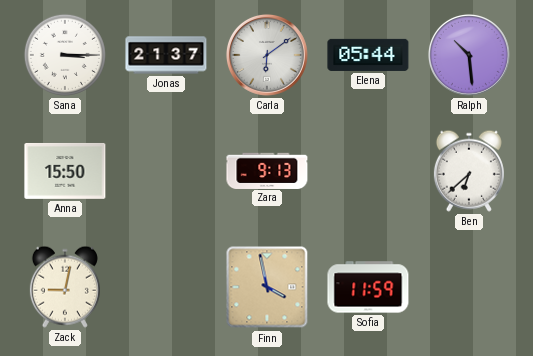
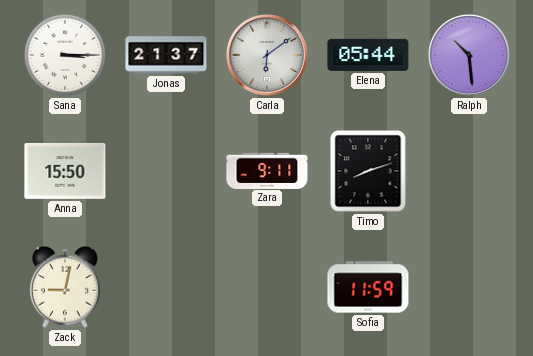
Zara: 9:13 -> 9:11 (267, 170)
Timo: none -> 8:12 (368, 171)
Ben: 6:38 -> none (469, 171)
Finn: 3:58 -> none (267, 287)
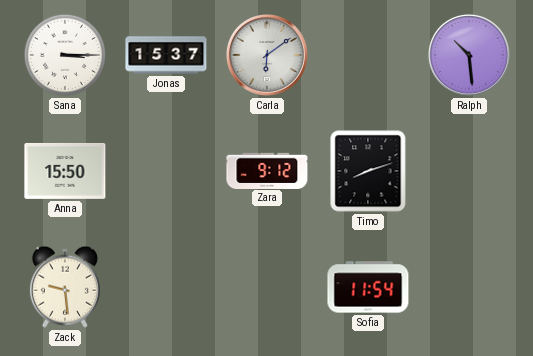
Jonas: 21:37 -> 15:37 (166, 55)
Elena: 05:44 -> none (368, 55)
Zara: 9:11 -> 9:12 (267, 170)
Zack: 9:02 -> 9:29 (65, 287)
Sofia: 11:59 -> 11:54 (368, 287)
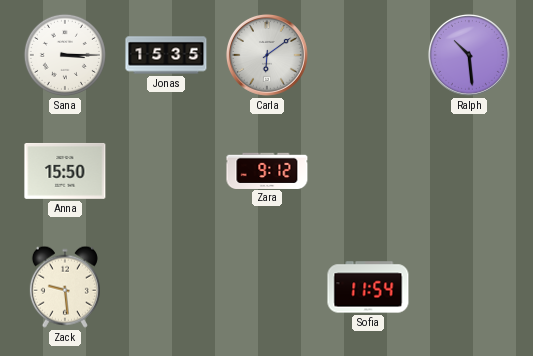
Jonas: 15:37 -> 15:35 (166, 55)
Timo: 8:12 -> none (368, 171)
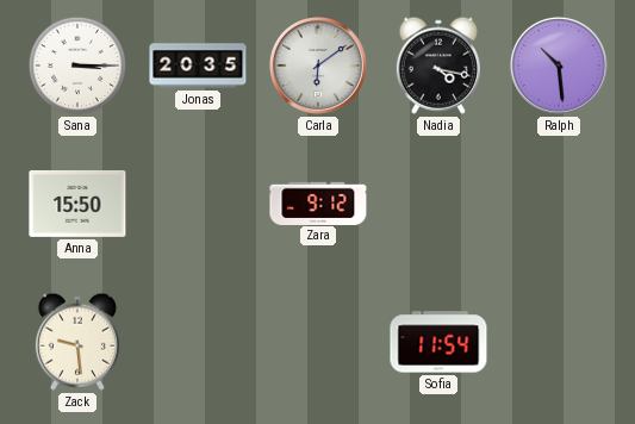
Jonas: 15:35 -> 20:35 (198, 66)
Nadia: none -> 4:17 (438, 66)
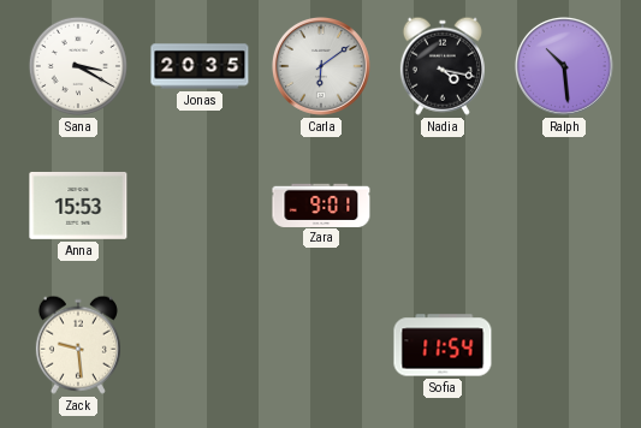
Sana: 3:15 -> 3:20 (78, 66)
Anna: 15:50 -> 15:53 (78, 206)
Zara: 9:12 -> 9:01 (321, 204)
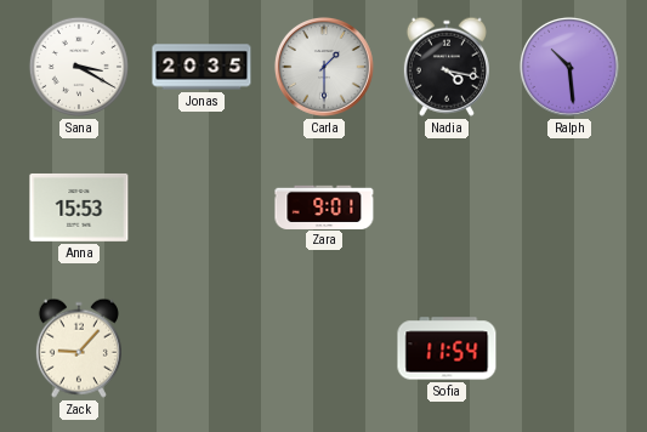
Carla: 6:09 -> 1:30 (324, 67)
Zack: 9:29 -> 9:07 (79, 348)
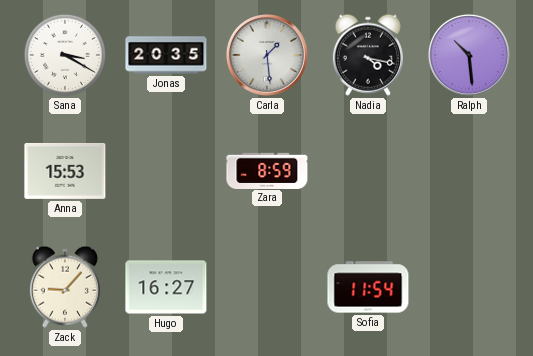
Carla: 1:30 -> 1:29 (267, 55)
Zara: 9:01 -> 8:59 (267, 170)
Hugo: none -> 16:27 (166, 287)
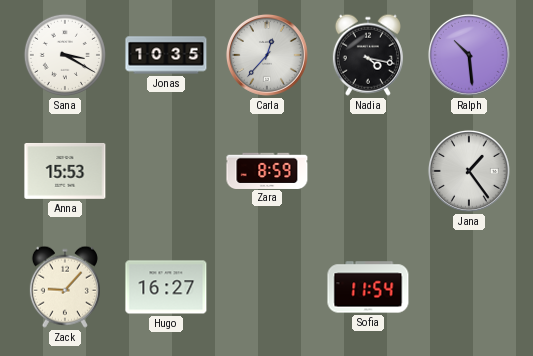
Jonas: 20:35 -> 10:35 (166, 55)
Carla: 1:29 -> 12:37 (267, 55)
Jana: none -> 1:24 (469, 171)
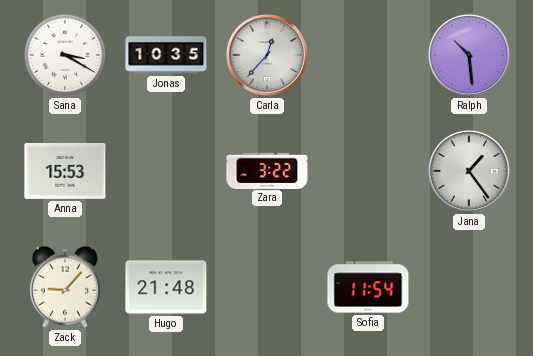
Nadia: 4:17 -> none (368, 55)
Zara: 8:59 -> 3:22 (267, 170)
Hugo: 16:27 -> 21:48 (166, 287)
